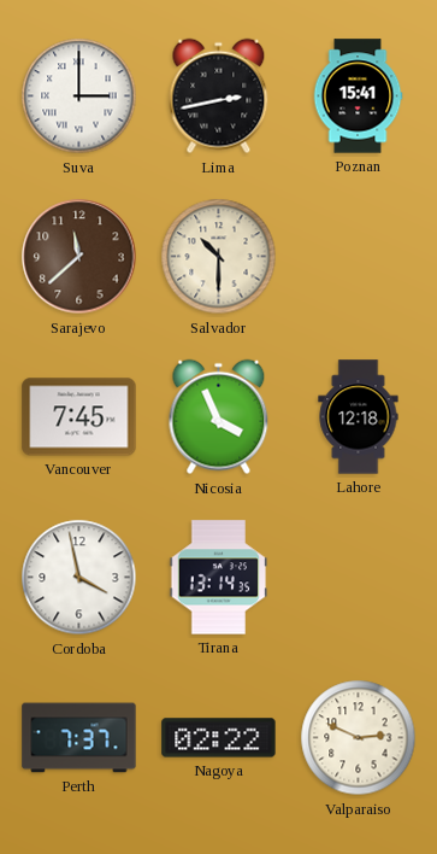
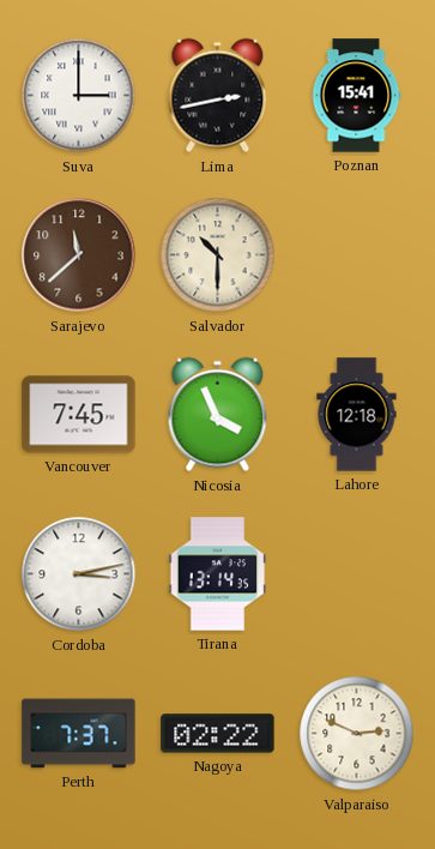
Cordoba: 3:58 -> 3:13 (79, 574)
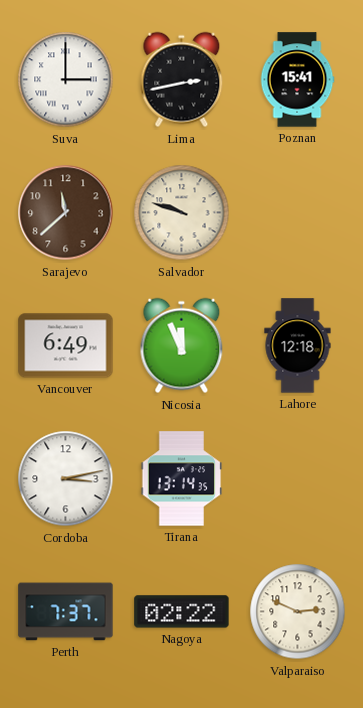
Salvador: 10:30 -> 9:48 (182, 213)
Vancouver: 7:45 -> 6:49 (66, 346)
Nicosia: 3:56 -> 11:56 (182, 346)
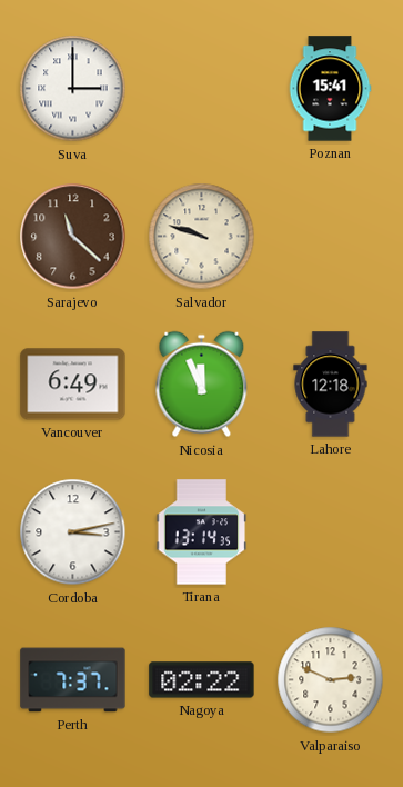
Lima: 2:43 -> none (182, 80)
Sarajevo: 11:38 -> 11:22 (73, 237)
